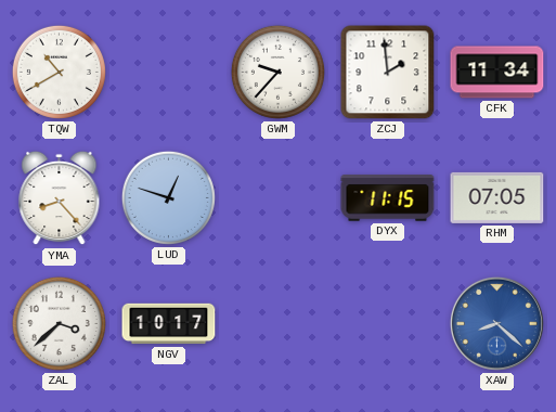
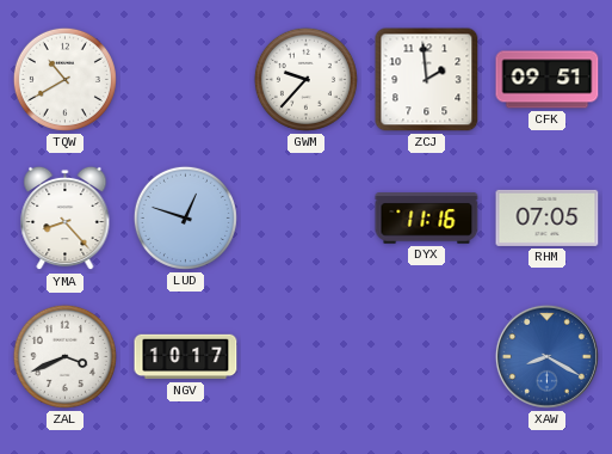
CFK: 11:34 -> 09:51 (548, 80)
DYX: 11:15 -> 11:16 (427, 219)
ZAL: 3:38 -> 3:41 (64, 356)
XAW: 8:22 -> 8:20 (546, 356)
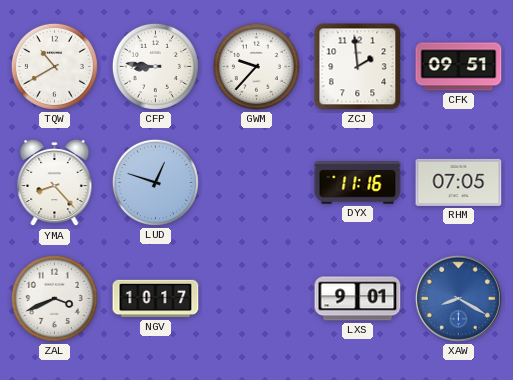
CFP: none -> 8:46 (155, 66)
LXS: none -> 9:01 (358, 299)
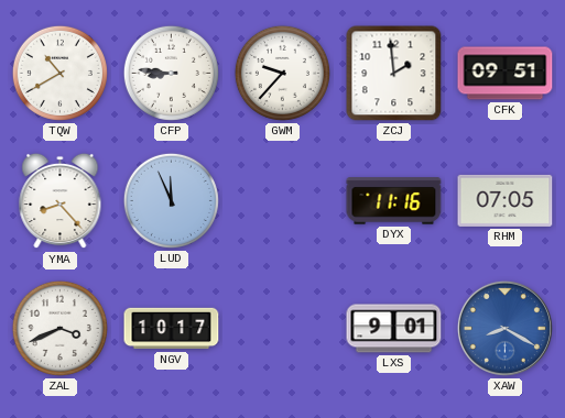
LUD: 12:48 -> 11:56 (171, 200)
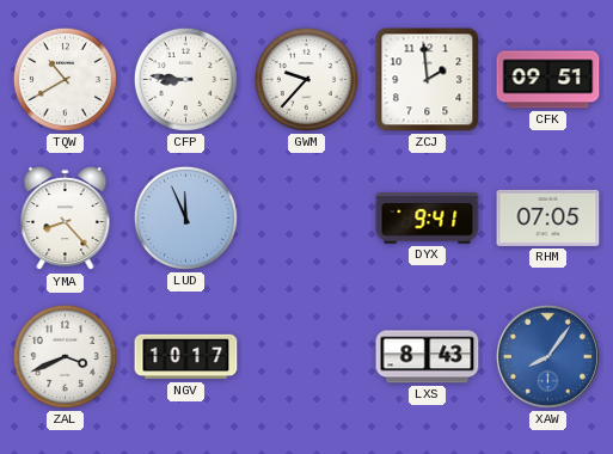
DYX: 11:16 -> 9:41 (428, 219)
LXS: 9:01 -> 8:43 (428, 357)
XAW: 8:20 -> 8:06 (547, 356)
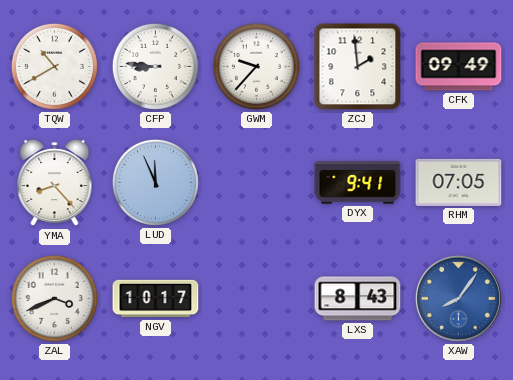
CFK: 09:51 -> 09:49 (459, 67)
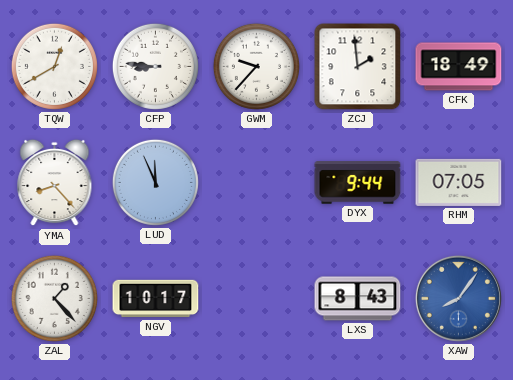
TQW: 10:40 -> 12:40 (54, 66)
CFK: 09:49 -> 18:49 (459, 67)
DYX: 9:41 -> 9:44 (358, 183)
ZAL: 3:41 -> 1:23 (54, 298)
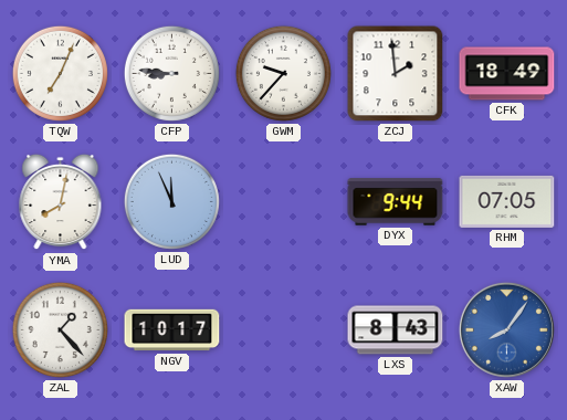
TQW: 12:40 -> 7:04 (60, 73)
YMA: 8:23 -> 8:02 (61, 202)
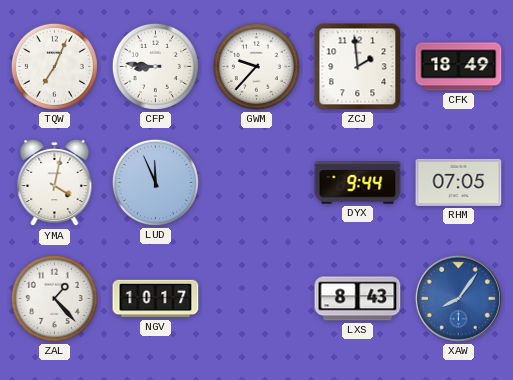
YMA: 8:02 -> 4:02 (55, 183)
